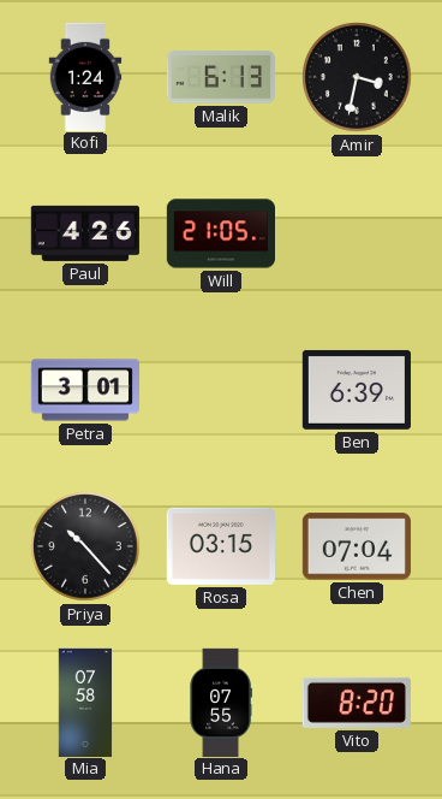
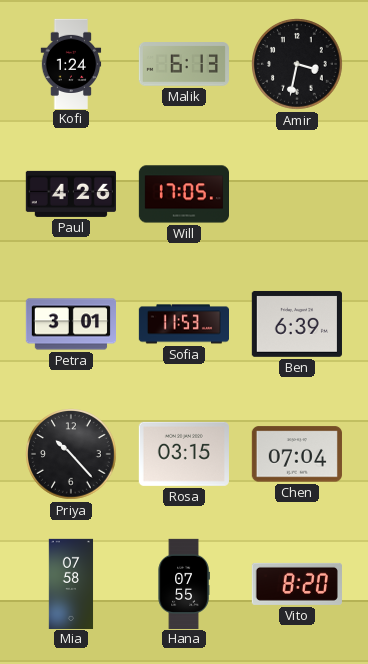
Will: 21:05 -> 17:05 (183, 194)
Sofia: none -> 11:53 (183, 324)
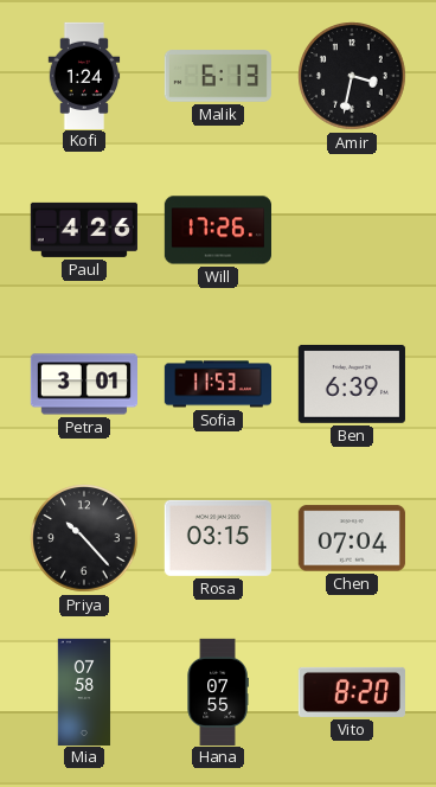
Will: 17:05 -> 17:26 (217, 230)
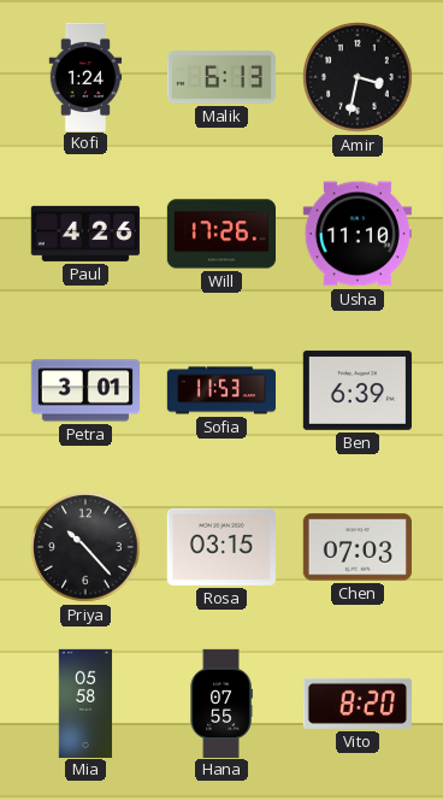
Usha: none -> 11:10 (358, 234)
Chen: 07:04 -> 07:03 (358, 547)
Mia: 07:58 -> 05:58 (85, 702)
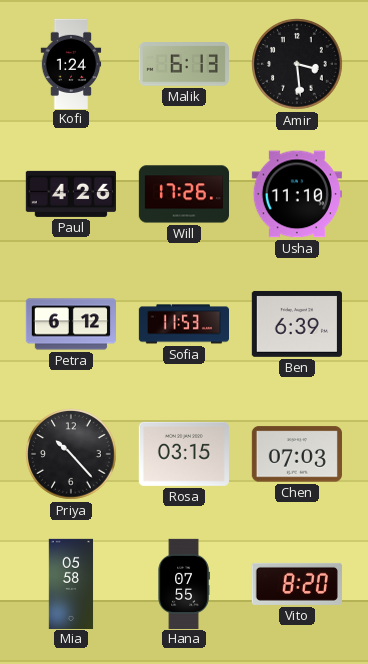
Amir: 3:32 -> 3:29 (297, 64)
Petra: 3:01 -> 6:12 (70, 324)
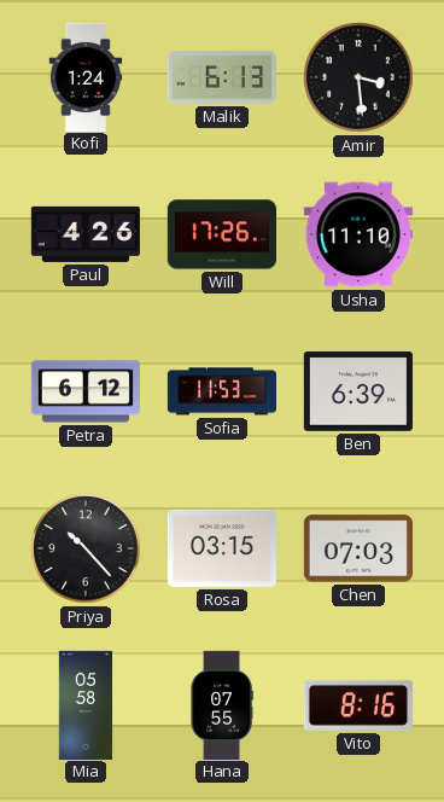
Vito: 8:20 -> 8:16 (358, 705)
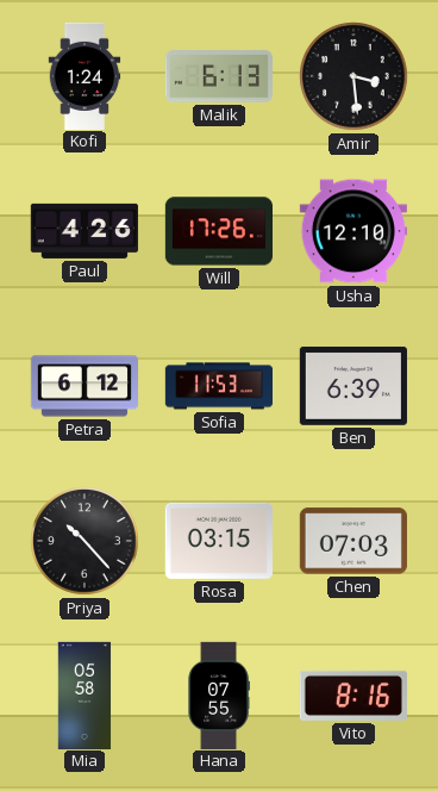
Usha: 11:10 -> 12:10 (353, 231)
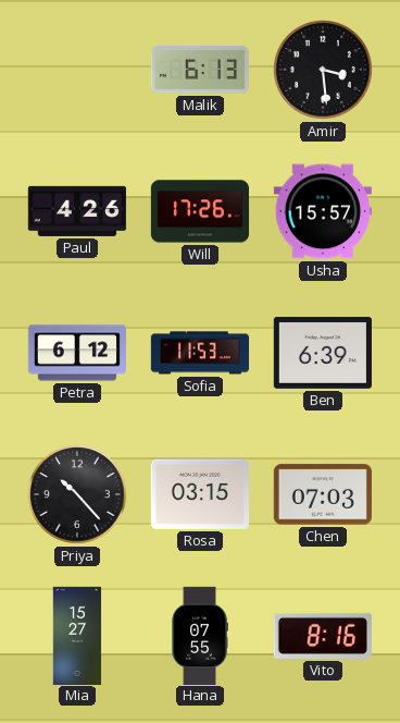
Kofi: 1:24 -> none (85, 75)
Usha: 12:10 -> 15:57 (323, 211)
Mia: 05:58 -> 15:27 (77, 635)
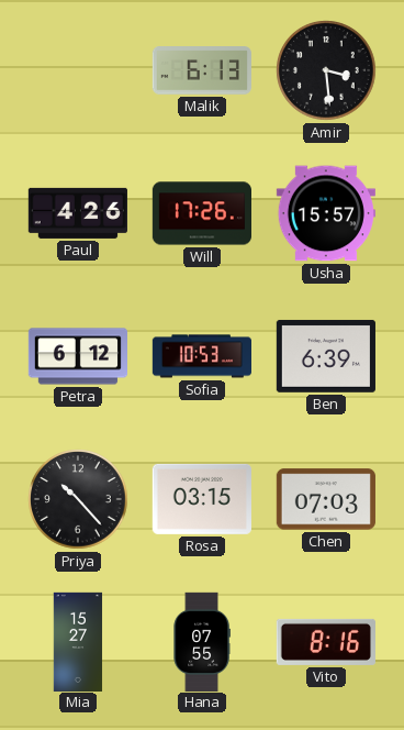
Sofia: 11:53 -> 10:53 (201, 356)
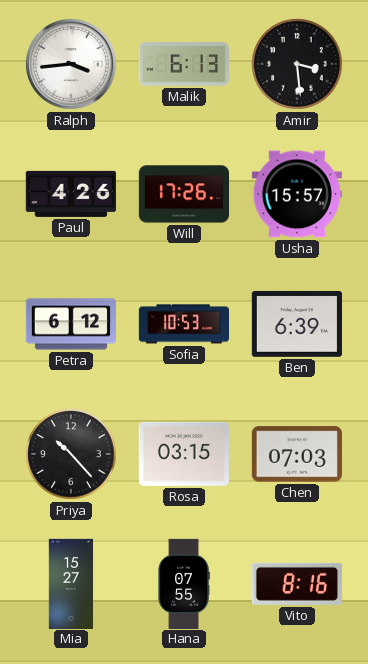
Ralph: none -> 3:44 (72, 65)
